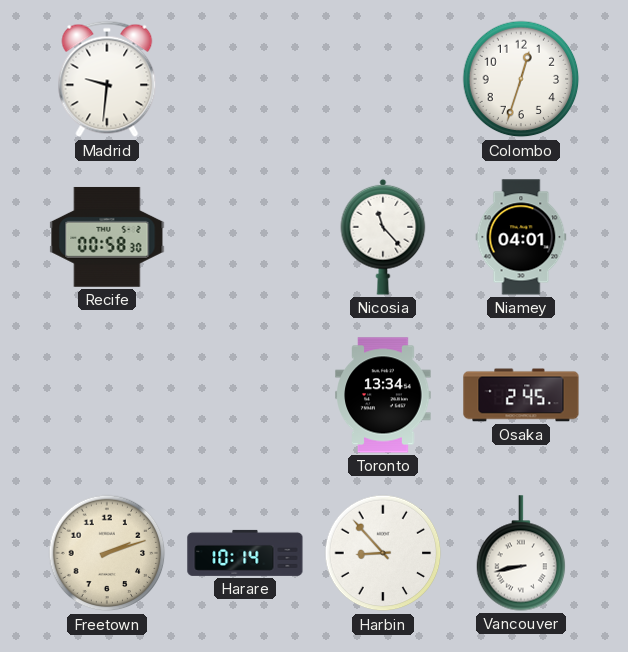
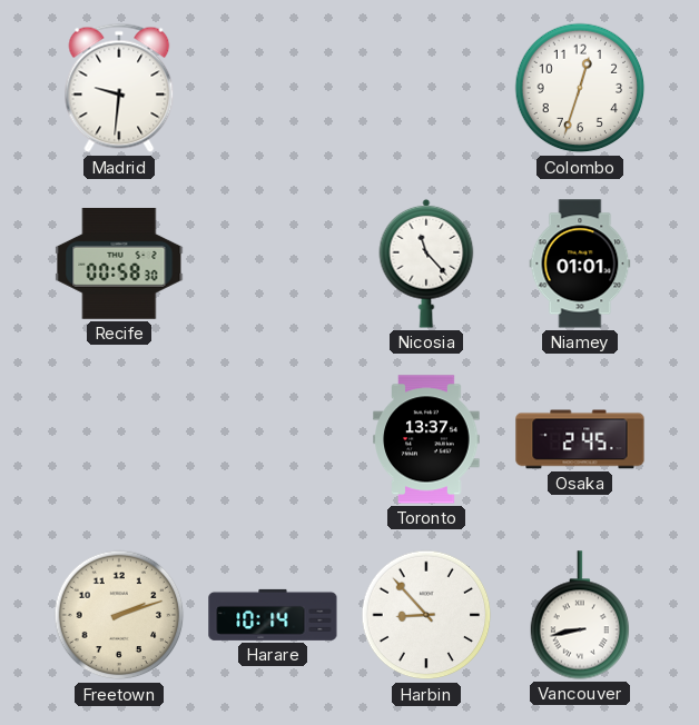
Niamey: 04:01 -> 01:01 (580, 264)
Toronto: 13:34 -> 13:37 (426, 439)
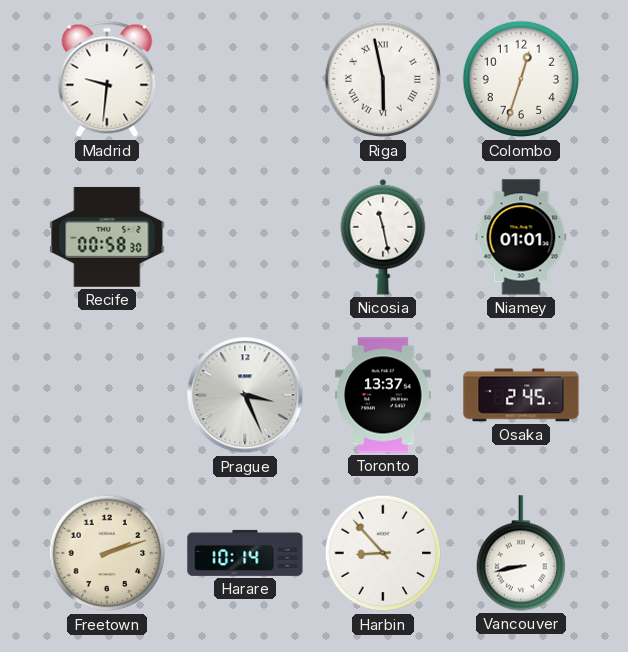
Riga: none -> 5:58 (383, 79)
Nicosia: 11:23 -> 11:28 (383, 237)
Prague: none -> 3:26 (245, 395)
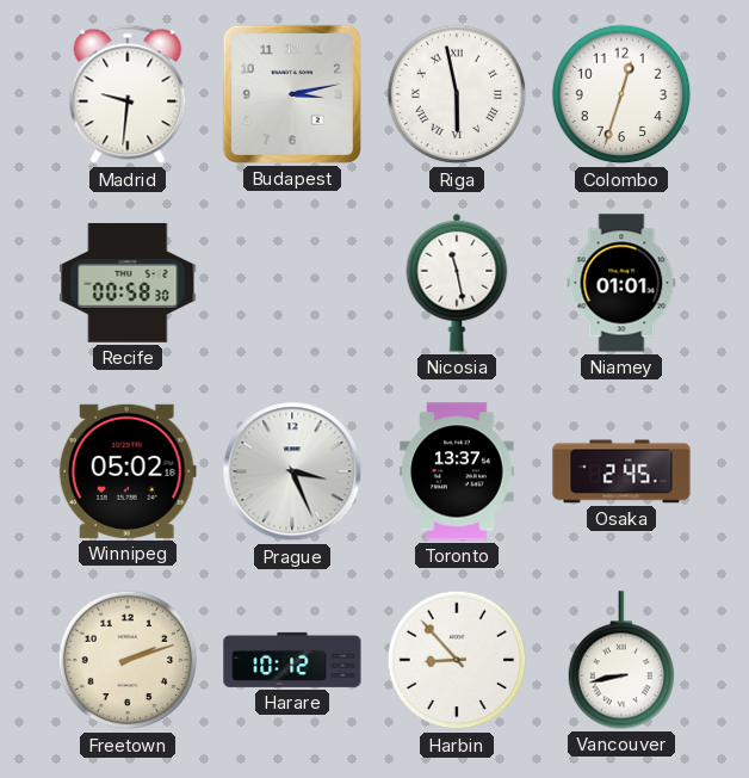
Budapest: none -> 3:13 (292, 94)
Winnipeg: none -> 05:02 (128, 471)
Harare: 10:14 -> 10:12 (292, 660)
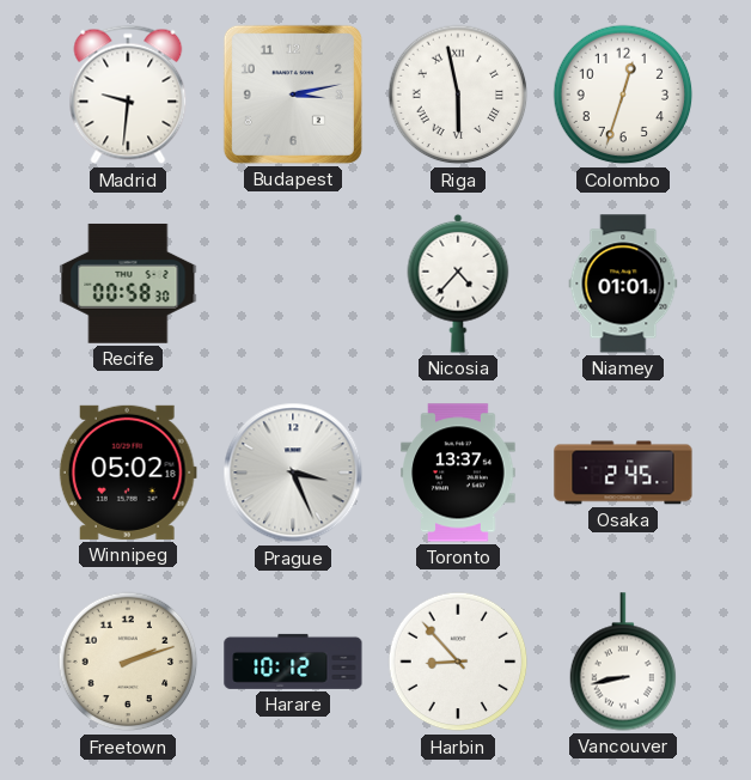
Nicosia: 11:28 -> 4:37 (458, 284)
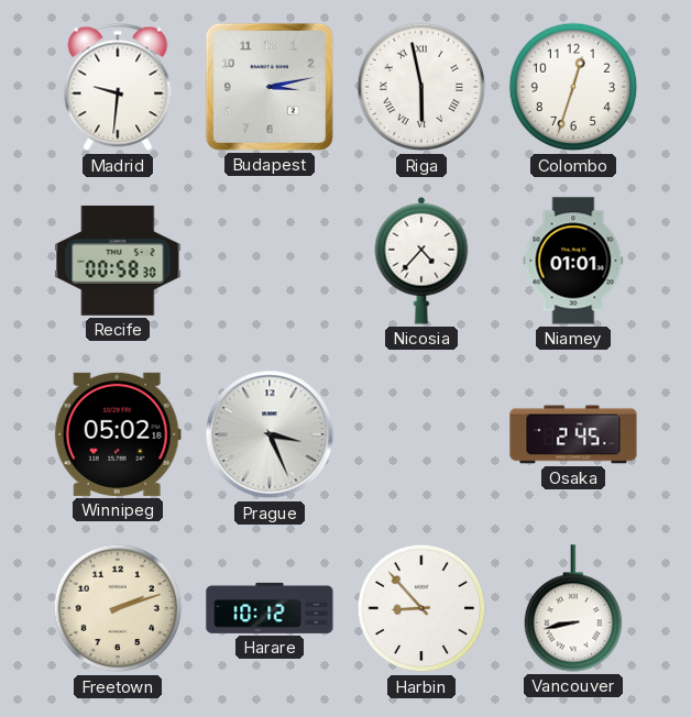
Toronto: 13:37 -> none (458, 473)
